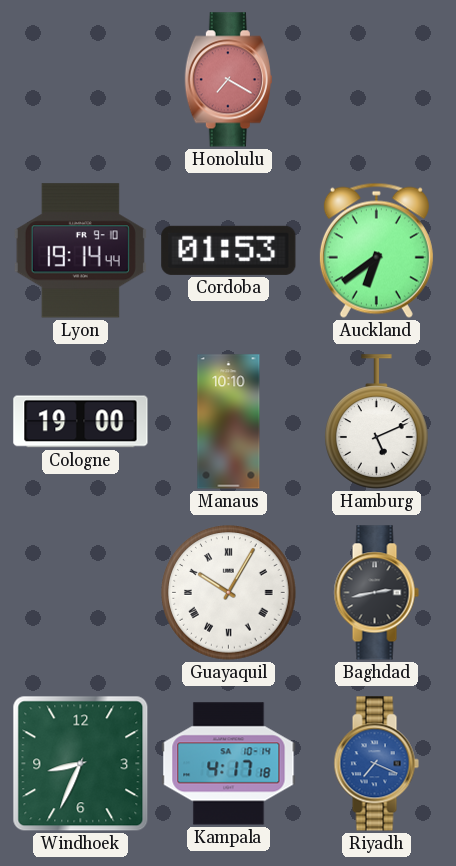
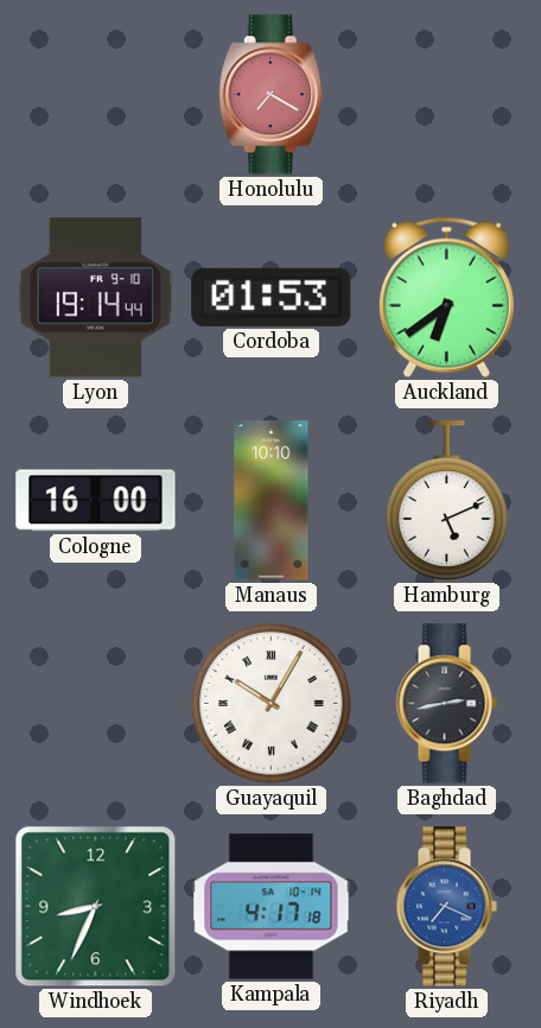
Cologne: 19:00 -> 16:00 (96, 501)
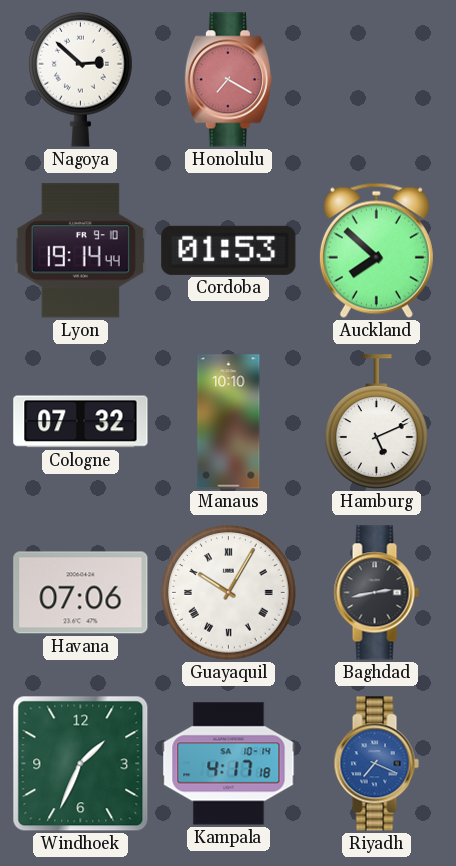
Nagoya: none -> 2:52 (81, 79)
Auckland: 6:39 -> 7:52 (376, 250)
Cologne: 16:00 -> 07:32 (81, 422)
Havana: none -> 07:06 (81, 593)
Windhoek: 8:34 -> 1:34 (81, 764)
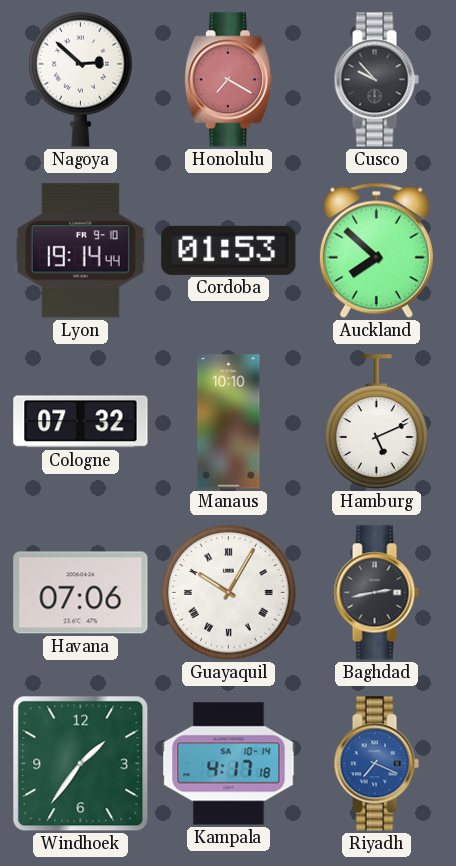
Cusco: none -> 9:53 (376, 80)
Windhoek: 1:34 -> 1:36 (81, 764)
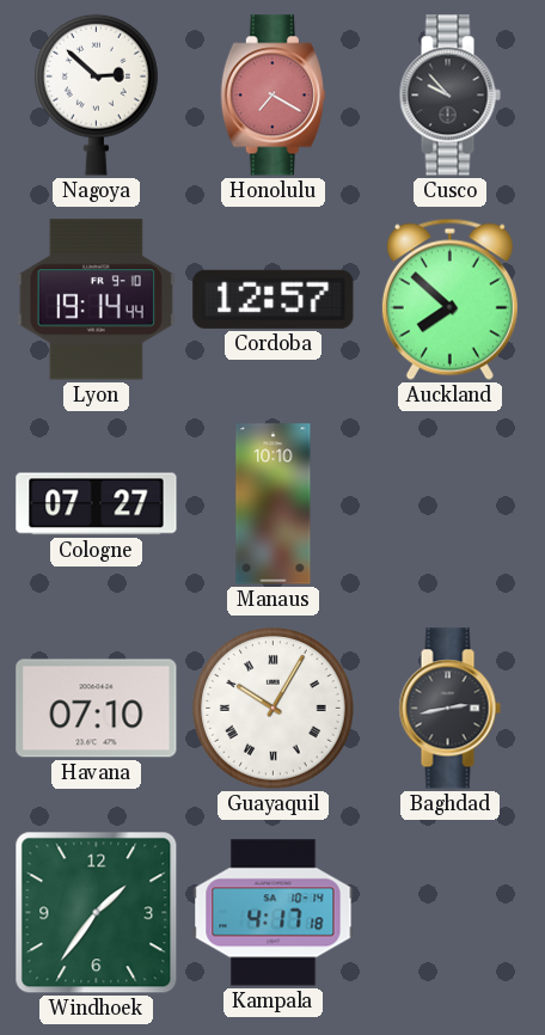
Cordoba: 01:53 -> 12:57 (274, 299)
Cologne: 07:32 -> 07:27 (97, 504)
Hamburg: 5:11 -> none (377, 422)
Havana: 07:06 -> 07:10 (97, 709)
Riyadh: 7:19 -> none (376, 764)
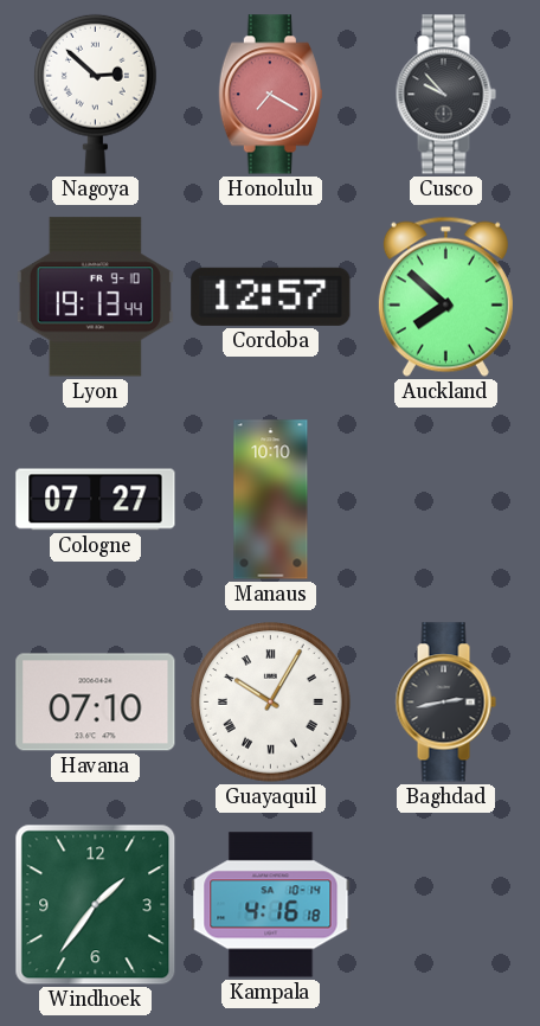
Lyon: 19:14 -> 19:13 (95, 297)
Kampala: 4:17 -> 4:16 (271, 905)
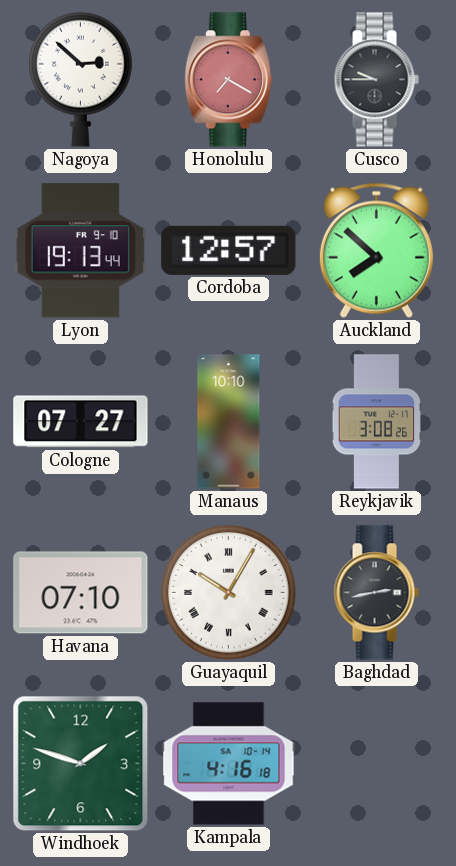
Cusco: 9:53 -> 9:45 (376, 80)
Reykjavik: none -> 3:08 (376, 422)
Windhoek: 1:36 -> 1:48 (81, 764)
